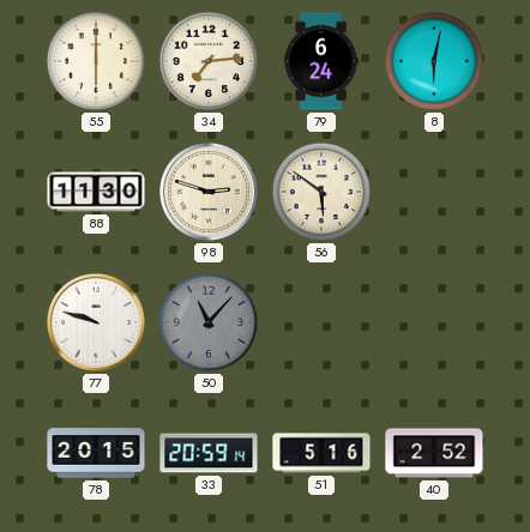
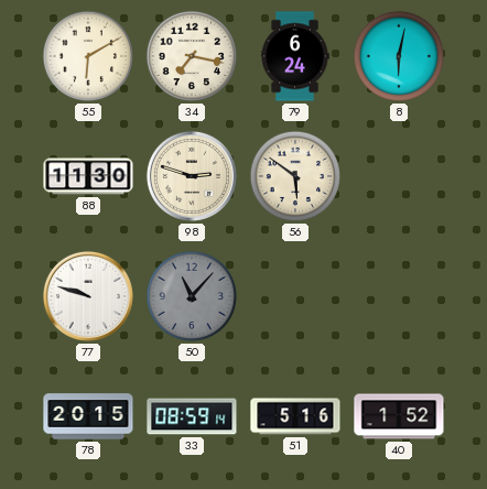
55: 6:00 -> 6:10 (88, 56)
34: 7:14 -> 7:17 (192, 56)
33: 20:59 -> 08:59 (192, 416)
40: 2:52 -> 1:52 (399, 416)
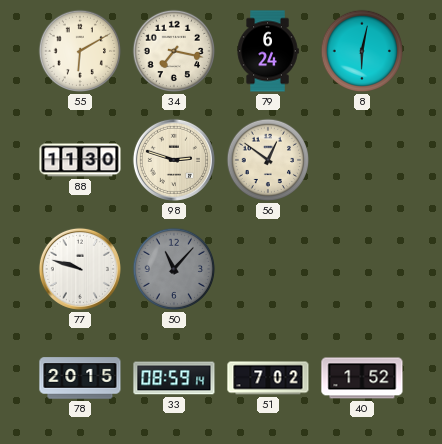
56: 5:51 -> 12:51 (268, 160)
51: 5:16 -> 7:02 (268, 378)
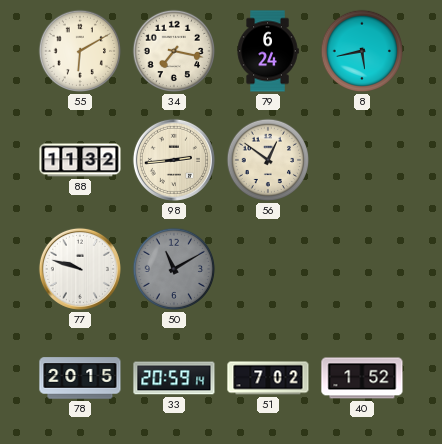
8: 6:02 -> 5:43 (362, 51)
88: 11:30 -> 11:32 (80, 160)
98: 2:48 -> 2:44 (174, 160)
50: 11:07 -> 11:10 (174, 269)
33: 08:59 -> 20:59 (174, 378)
